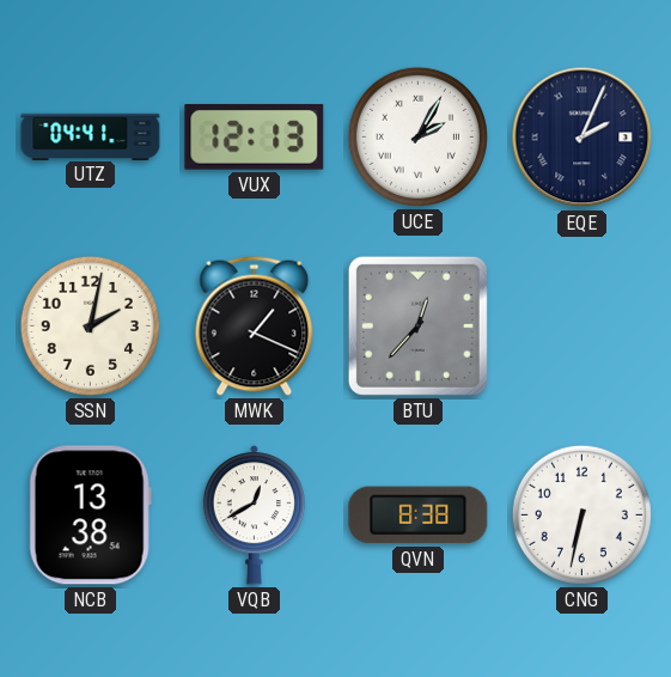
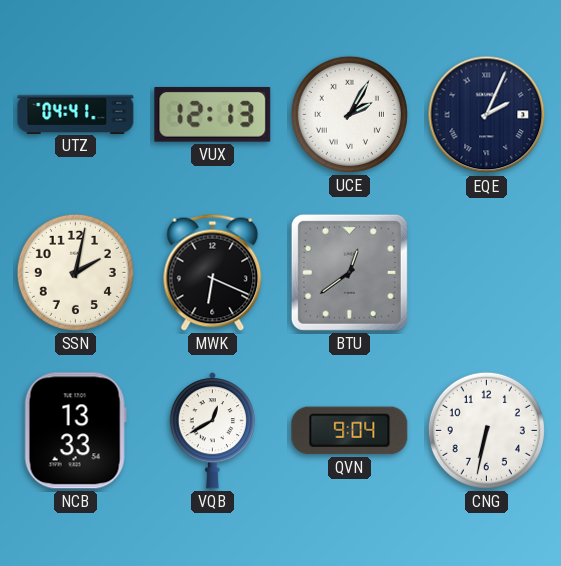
MWK: 1:19 -> 6:19 (213, 272)
BTU: 12:37 -> 12:39 (349, 272)
NCB: 13:38 -> 13:33 (75, 431)
QVN: 8:38 -> 9:04 (350, 431)
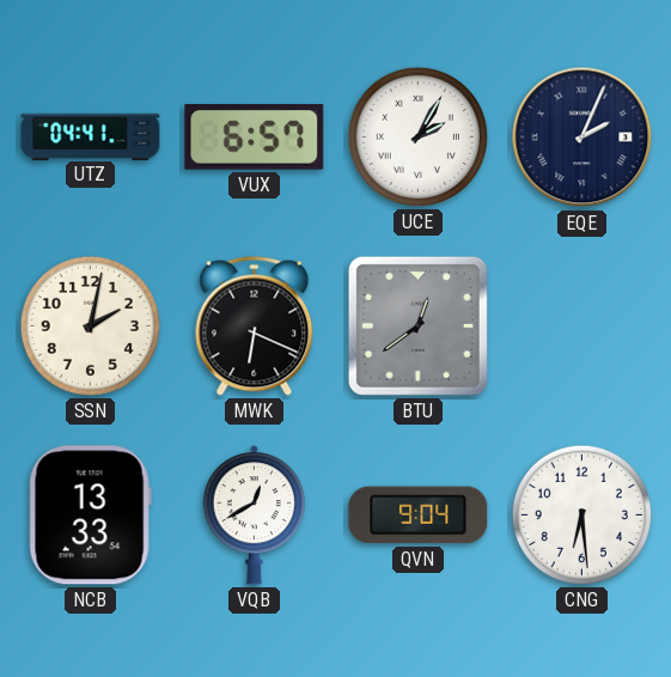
VUX: 12:13 -> 6:57 (255, 136)
CNG: 6:32 -> 6:29 (581, 514)
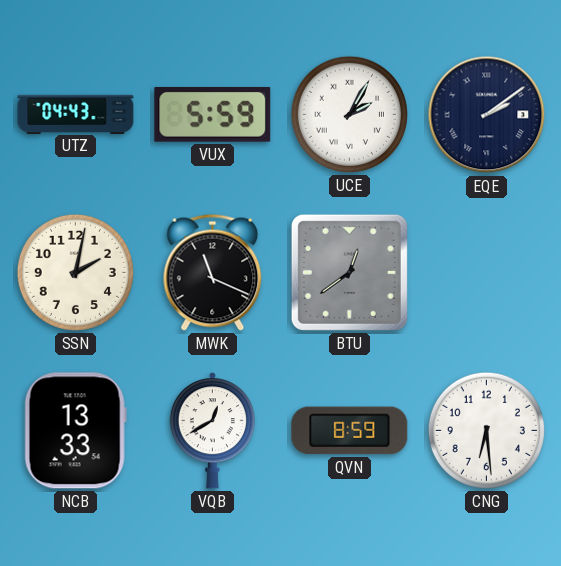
UTZ: 04:41 -> 04:43 (76, 114)
VUX: 6:57 -> 5:59 (213, 114)
EQE: 2:04 -> 2:09 (487, 115)
MWK: 6:19 -> 11:19 (213, 272)
QVN: 9:04 -> 8:59 (350, 431)
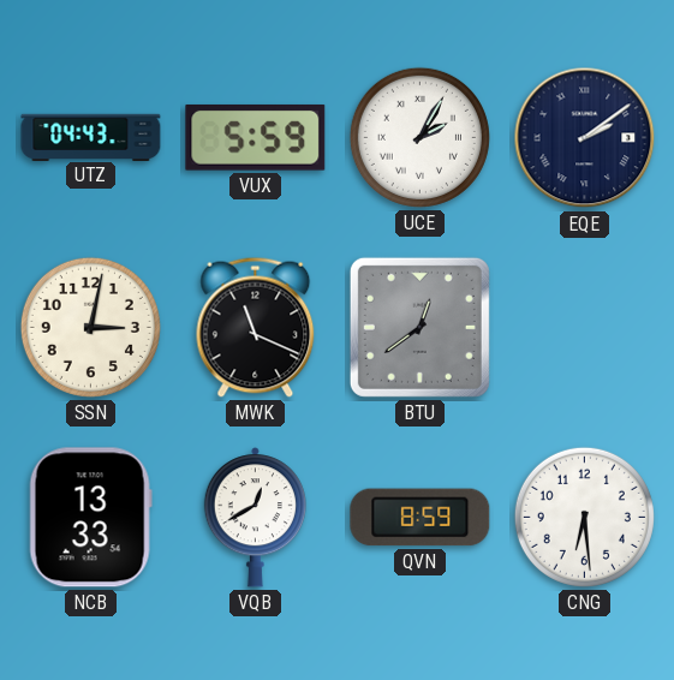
SSN: 2:02 -> 3:02 (90, 327)
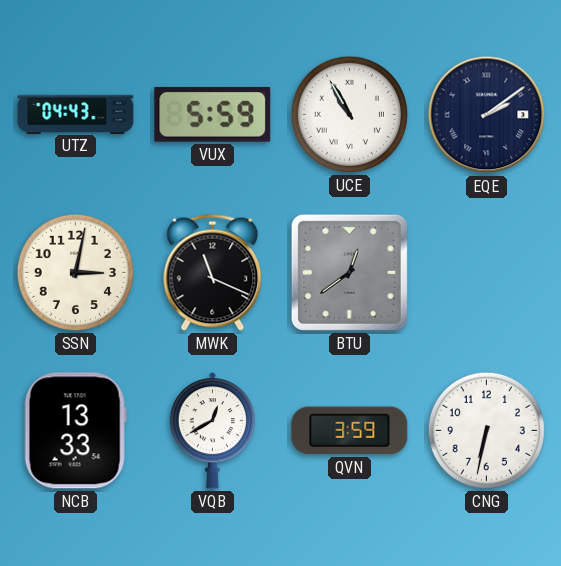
UCE: 2:05 -> 10:55 (349, 114)
QVN: 8:59 -> 3:59 (350, 431)
CNG: 6:29 -> 6:32 (486, 430)
